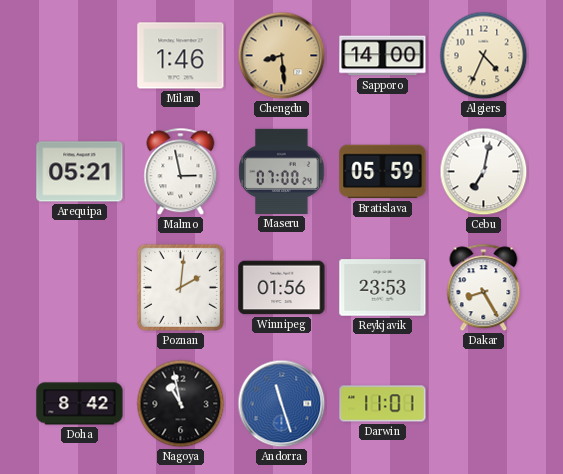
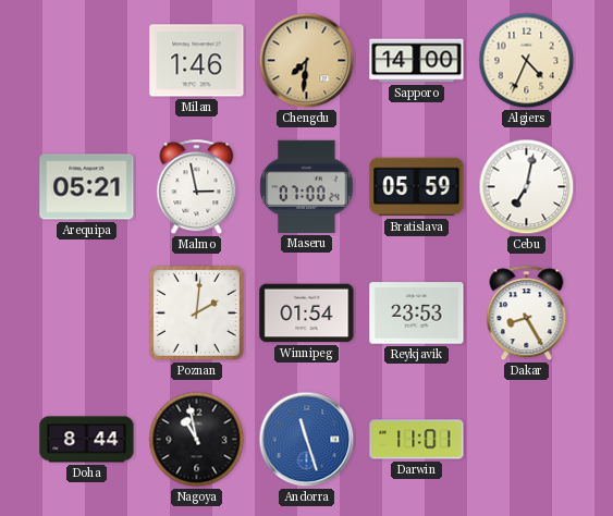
Chengdu: 8:29 -> 7:31 (307, 61)
Winnipeg: 01:56 -> 01:54 (307, 314)
Doha: 8:42 -> 8:44 (87, 440)
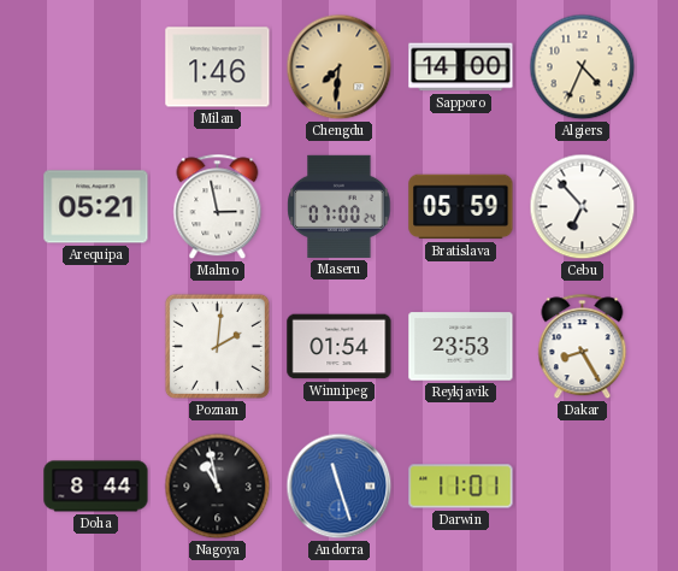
Cebu: 7:02 -> 6:53 (583, 207)
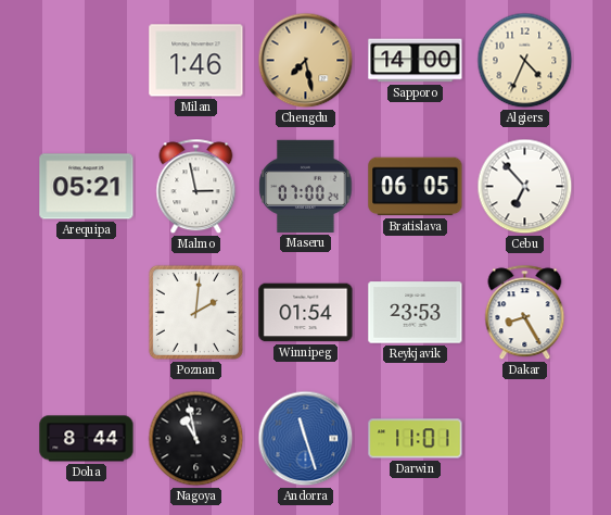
Chengdu: 7:31 -> 7:28 (306, 61)
Bratislava: 05:59 -> 06:05 (416, 187)
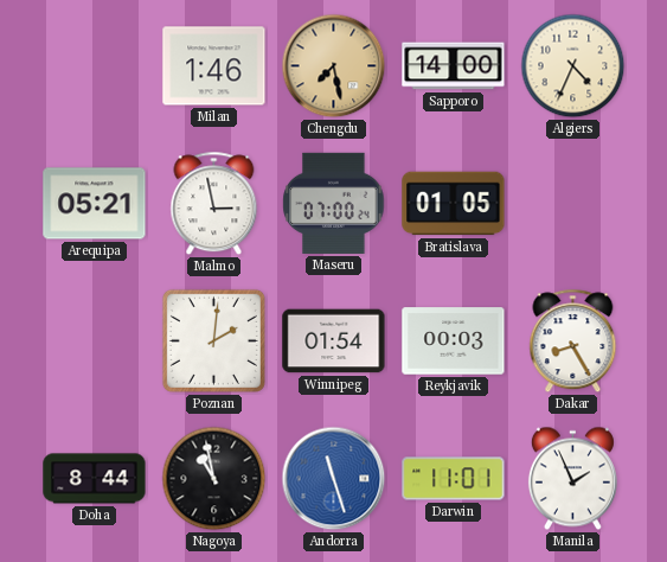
Bratislava: 06:05 -> 01:05 (454, 204)
Cebu: 6:53 -> none (525, 187)
Reykjavik: 23:53 -> 00:03 (454, 341)
Manila: none -> 1:56 (572, 479)
